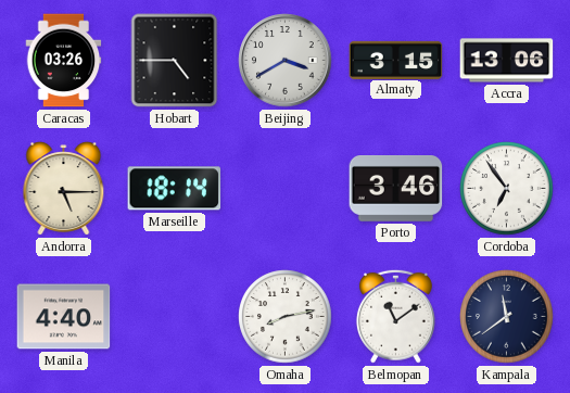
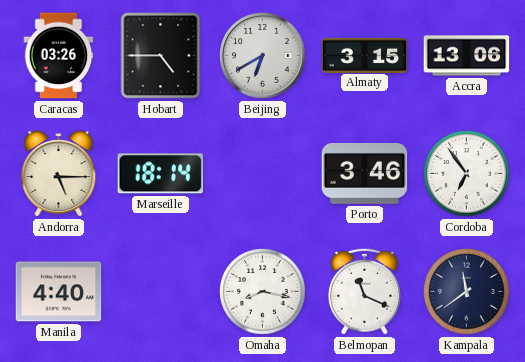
Beijing: 3:40 -> 6:40 (263, 56)
Omaha: 8:13 -> 8:17 (263, 292)
Belmopan: 11:09 -> 11:19 (364, 291)
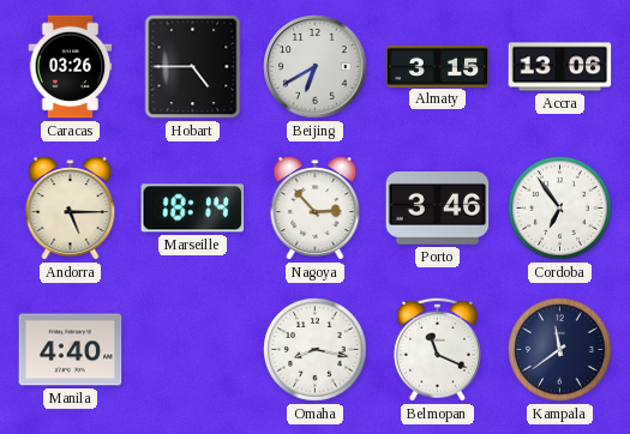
Nagoya: none -> 2:53 (316, 209)
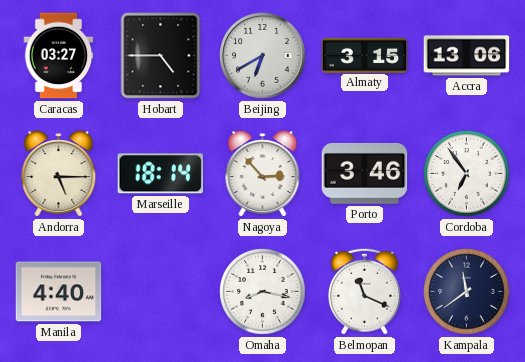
Caracas: 03:26 -> 03:27 (59, 56)
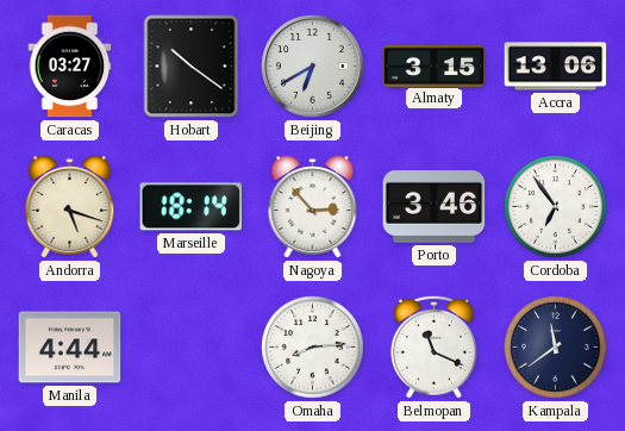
Hobart: 4:45 -> 10:21 (192, 67)
Andorra: 5:15 -> 5:18 (70, 207)
Manila: 4:40 -> 4:44 (70, 348)
Omaha: 8:17 -> 8:14 (313, 348)
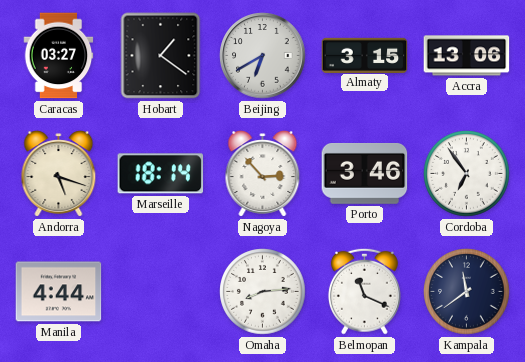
Hobart: 10:21 -> 1:21 (161, 56)
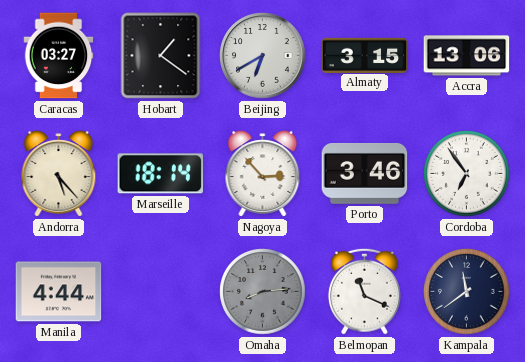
Andorra: 5:18 -> 5:23 (59, 174)
Omaha dial: white -> grey (263, 292)
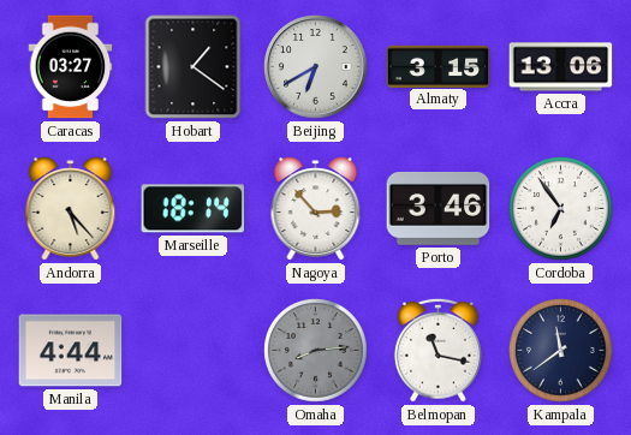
Belmopan: 11:19 -> 11:17 (437, 350)
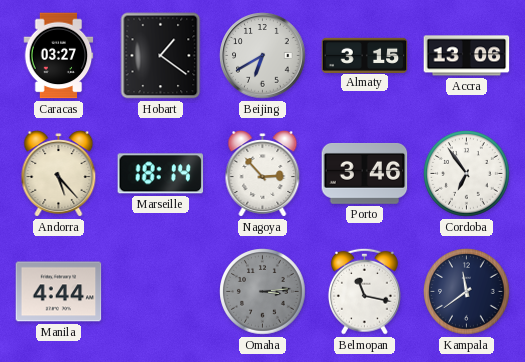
Omaha: 8:14 -> 3:14 (263, 292)
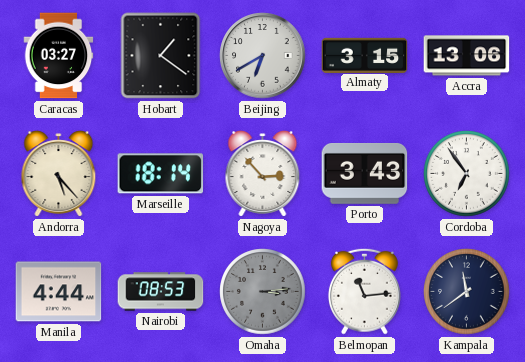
Porto: 3:46 -> 3:43 (365, 174)
Nairobi: none -> 08:53 (161, 292)
Belmopan: 11:17 -> 11:14 (364, 291)
